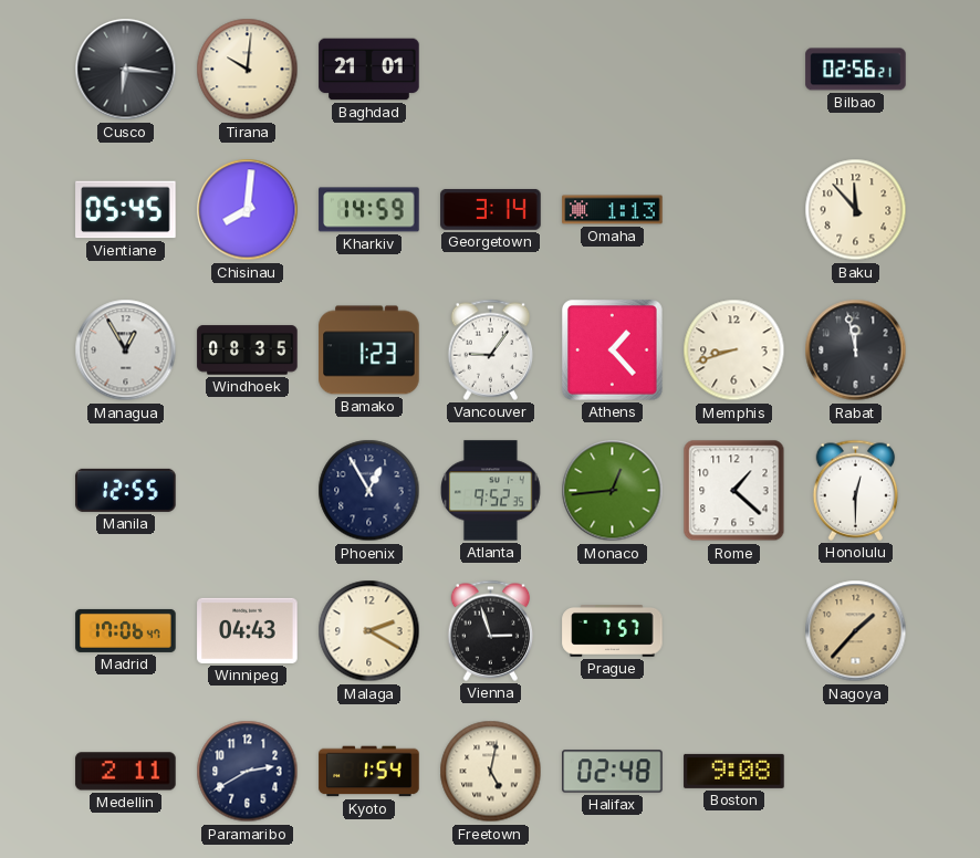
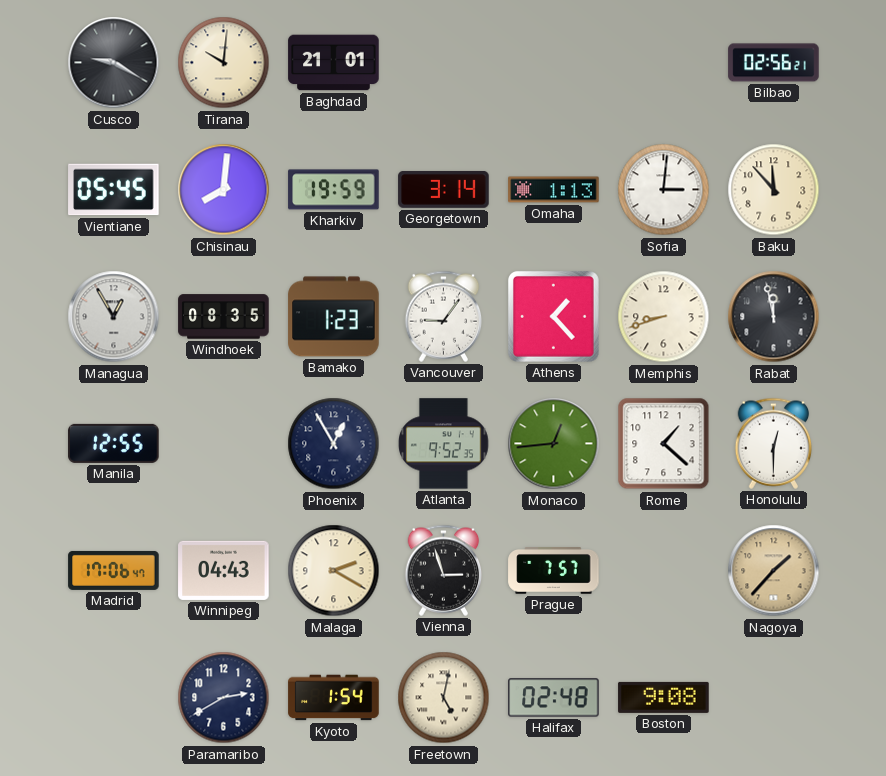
Cusco: 6:16 -> 9:20 (114, 63)
Kharkiv: 14:59 -> 19:59 (334, 190)
Sofia: none -> 3:01 (664, 190)
Medellin: 2:11 -> none (126, 772)
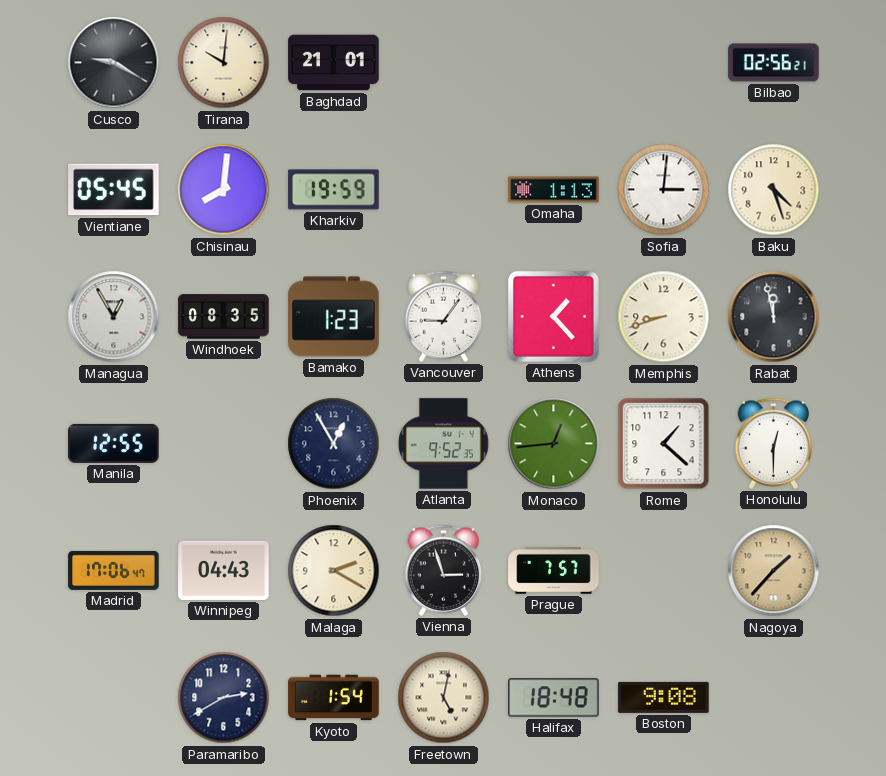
Georgetown: 3:14 -> none (444, 189)
Baku: 11:53 -> 4:27 (774, 190)
Halifax: 02:48 -> 18:48 (554, 698)
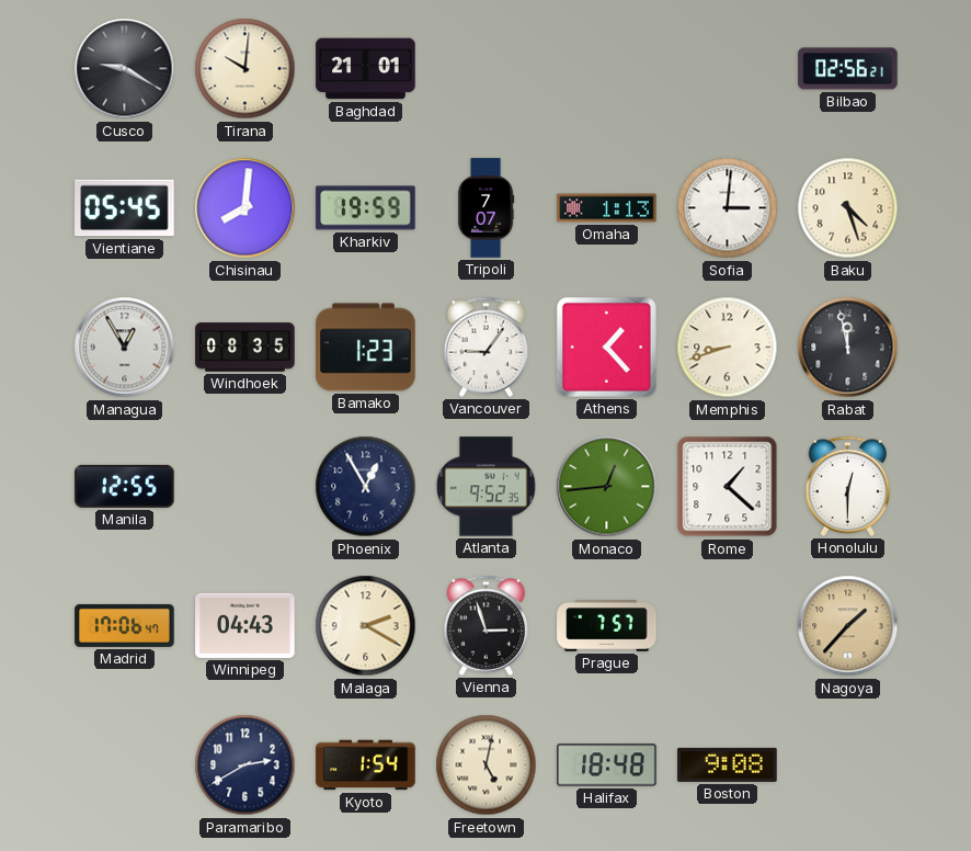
Tripoli: none -> 7:07 (485, 208)
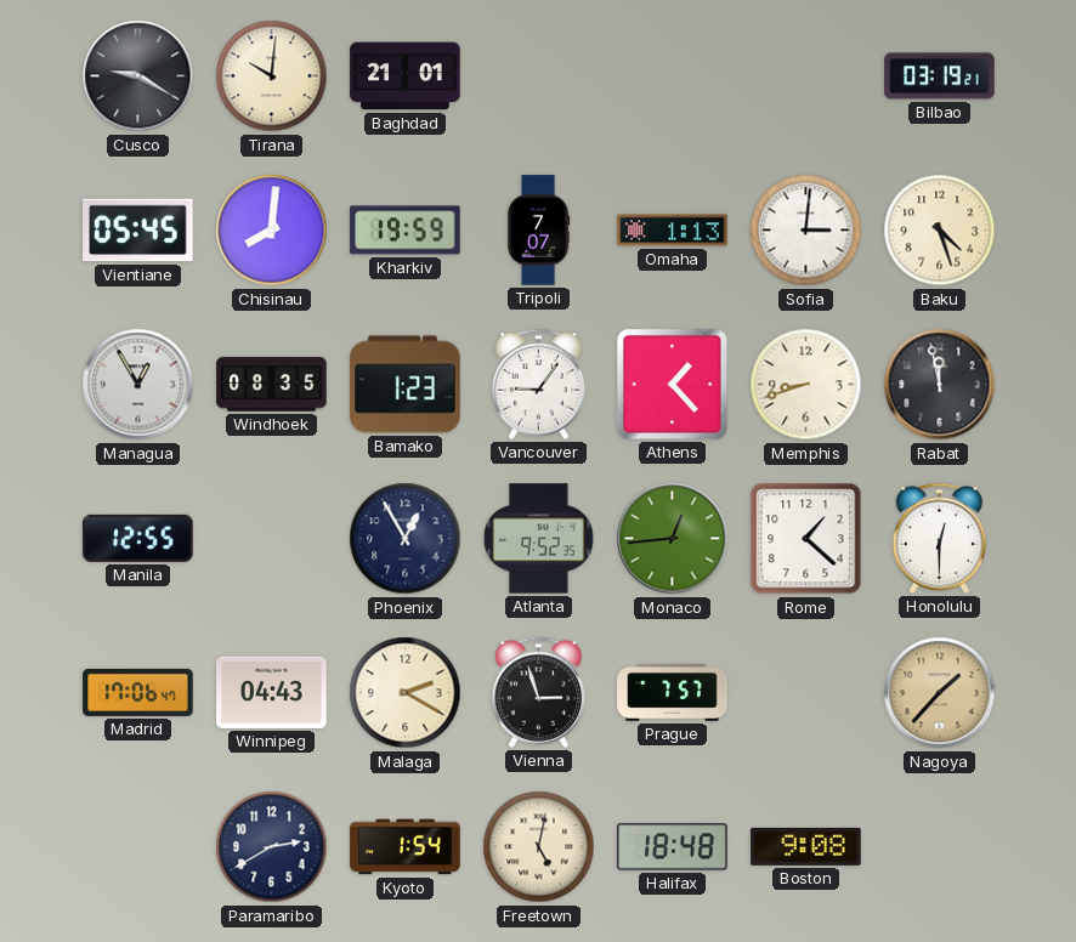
Bilbao: 02:56 -> 03:19 (940, 76)
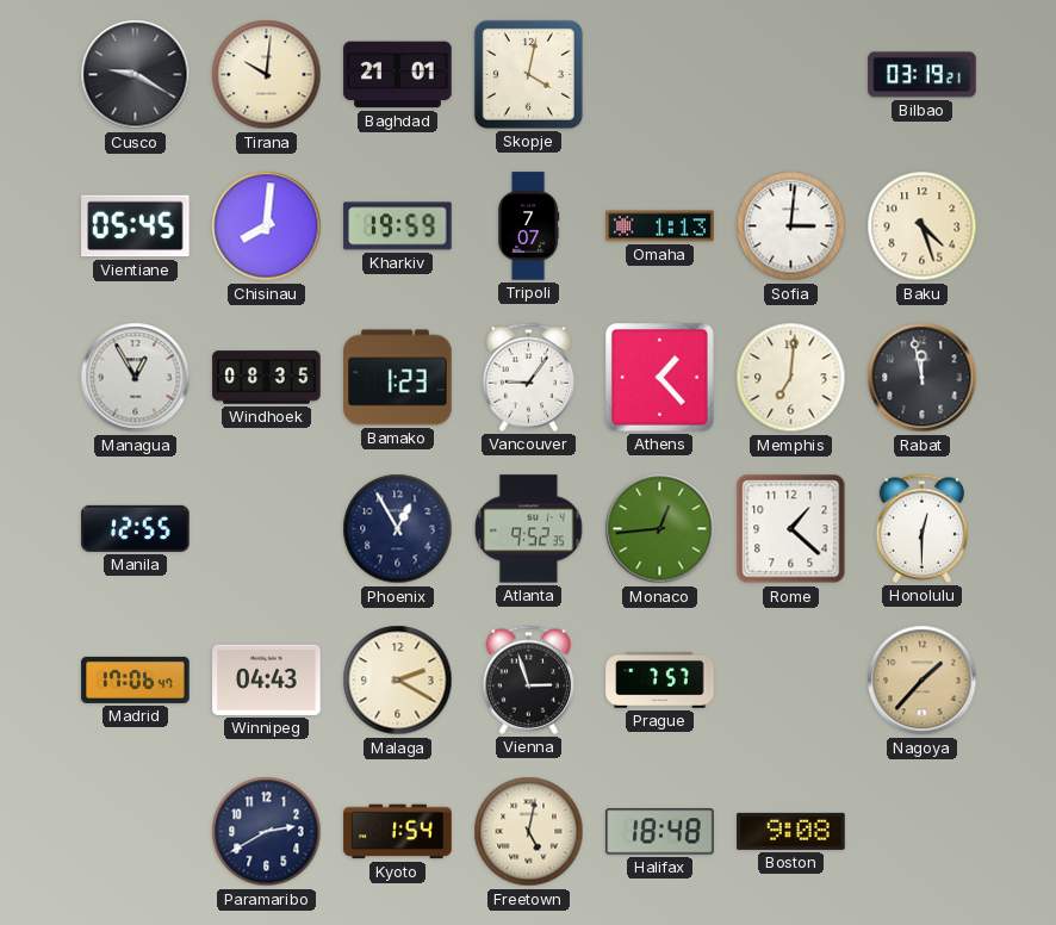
Skopje: none -> 4:02 (528, 74)
Memphis: 8:42 -> 7:01 (791, 378)
